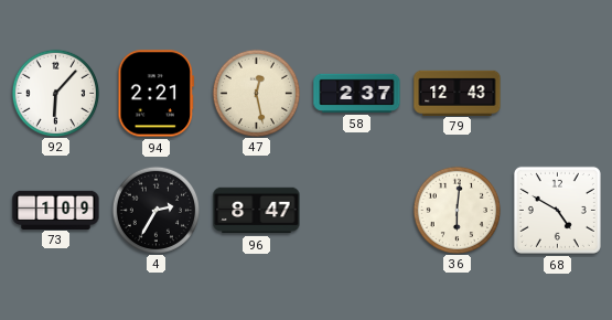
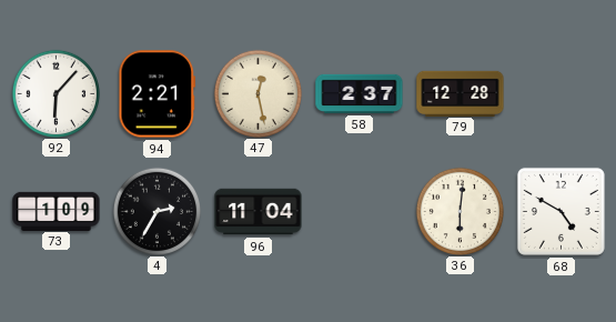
79: 12:43 -> 12:28 (461, 93)
96: 8:47 -> 11:04 (259, 212)
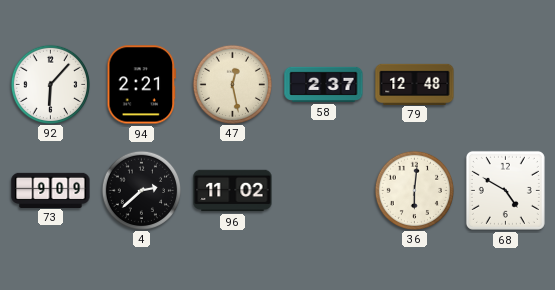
79: 12:28 -> 12:48 (415, 84)
73: 1:09 -> 9:09 (51, 190)
4: 2:35 -> 2:38 (141, 190)
96: 11:04 -> 11:02 (233, 191)
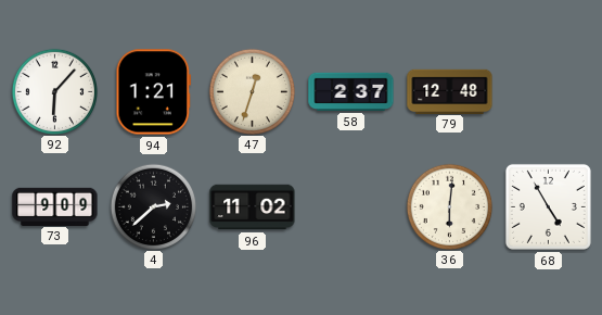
94: 2:21 -> 1:21 (154, 92)
47: 12:28 -> 12:33 (252, 91)
68: 4:50 -> 4:55 (548, 206)
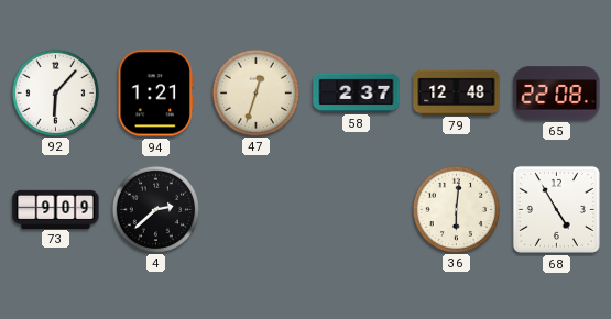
65: none -> 22:08 (557, 94)
96: 11:02 -> none (253, 207)
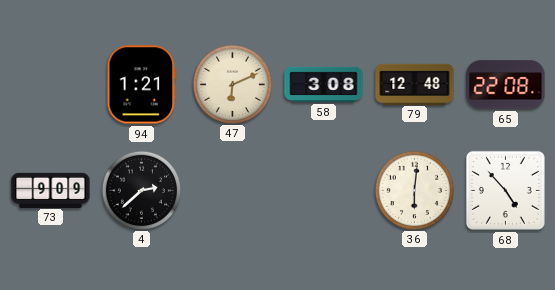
92: 6:07 -> none (55, 92)
47: 12:33 -> 6:11 (232, 84)
58: 2:37 -> 3:08 (324, 84)
68: 4:55 -> 4:53 (505, 190)
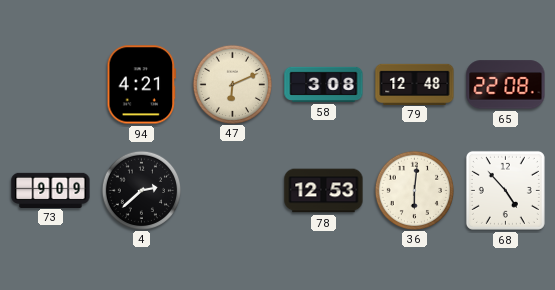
94: 1:21 -> 4:21 (142, 85)
78: none -> 12:53 (324, 191)
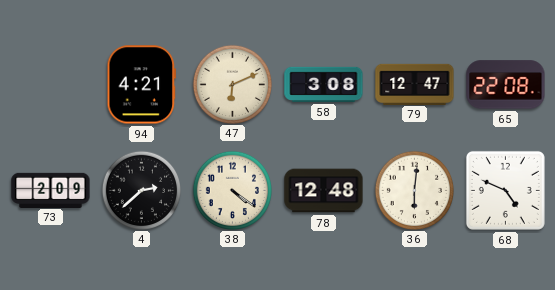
79: 12:48 -> 12:47 (415, 84)
73: 9:09 -> 2:09 (51, 190)
38: none -> 4:21 (232, 190)
78: 12:53 -> 12:48 (324, 191)
68: 4:53 -> 4:49 (505, 190)
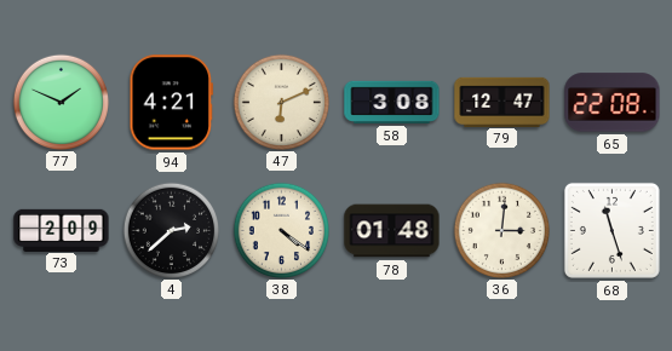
77: none -> 1:49 (61, 102)
78: 12:48 -> 01:48 (392, 231)
36: 6:01 -> 3:01 (501, 230)
68: 4:49 -> 11:27 (611, 230)
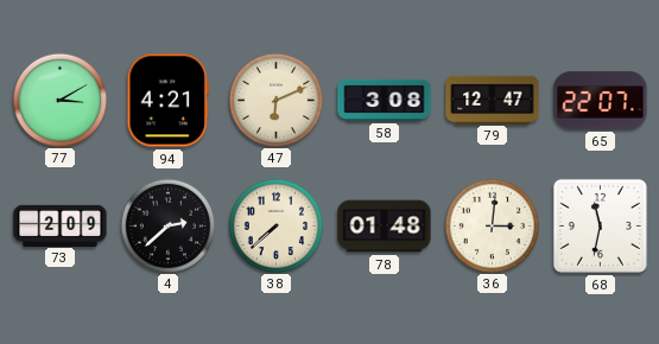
77: 1:49 -> 3:10 (59, 100)
65: 22:08 -> 22:07 (601, 101)
38: 4:21 -> 7:38 (275, 225)
68: 11:27 -> 11:32 (600, 225)
